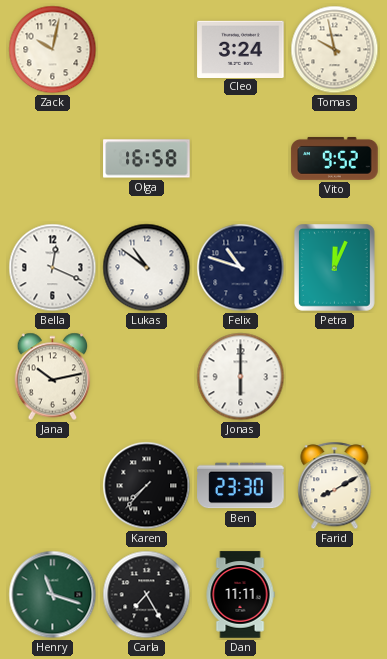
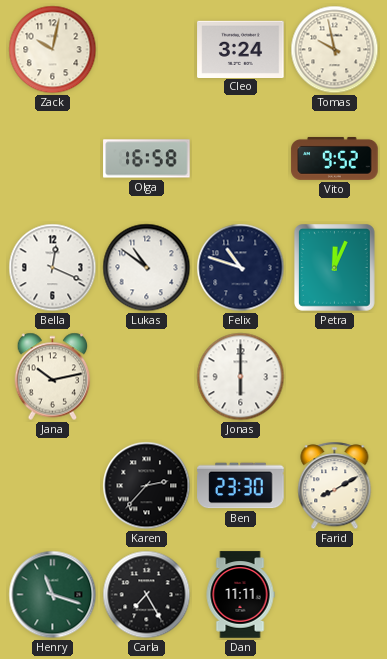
Karen: 7:37 -> 2:37 (147, 486)
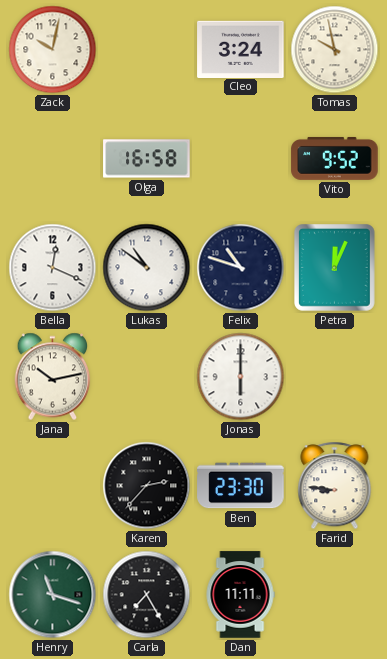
Farid: 8:10 -> 8:46 (335, 486)
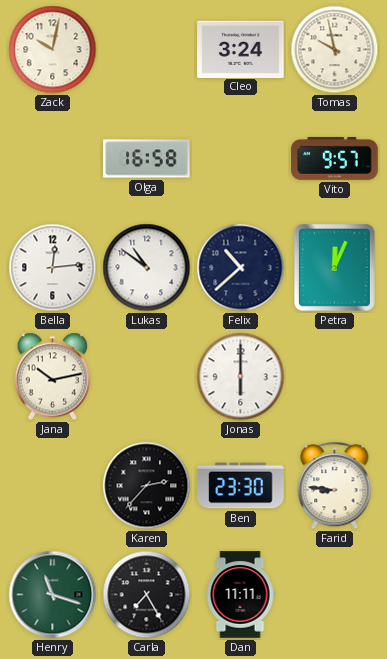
Vito: 9:52 -> 9:57 (335, 158)
Bella: 12:19 -> 12:14 (53, 268)
Felix: 10:48 -> 10:38 (241, 268)
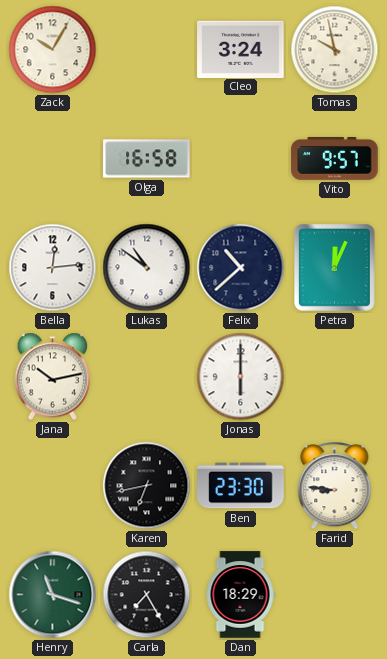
Zack: 10:02 -> 10:05 (53, 50)
Karen: 2:37 -> 6:43 (147, 486)
Dan: 11:11 -> 18:29 (240, 595)
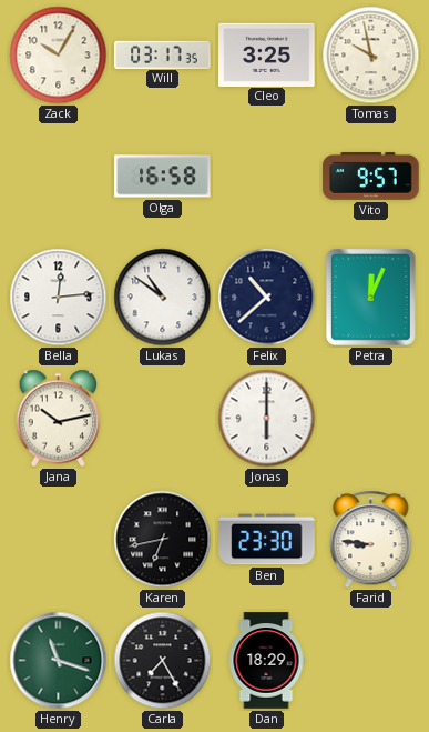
Will: none -> 03:17 (163, 54)
Cleo: 3:24 -> 3:25 (267, 54)
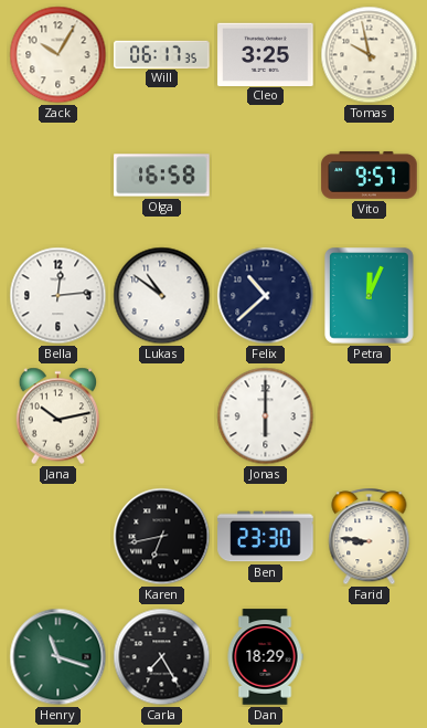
Will: 03:17 -> 06:17 (162, 54)
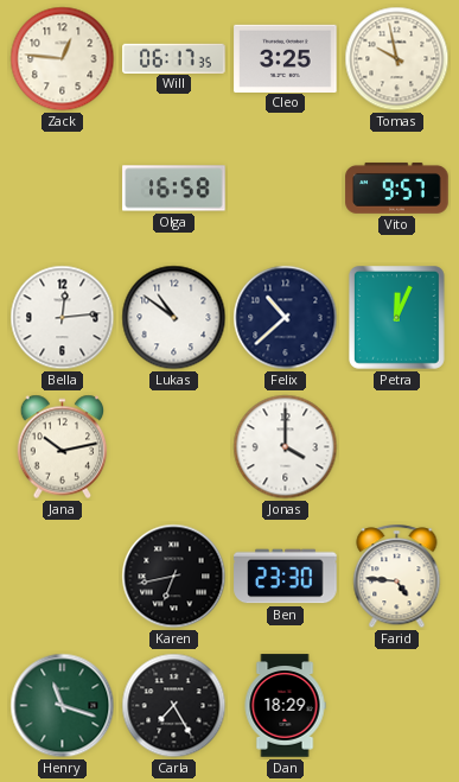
Zack: 10:05 -> 12:46 (63, 59)
Jonas: 6:00 -> 4:00 (286, 447)
Farid: 8:46 -> 4:46 (397, 577)
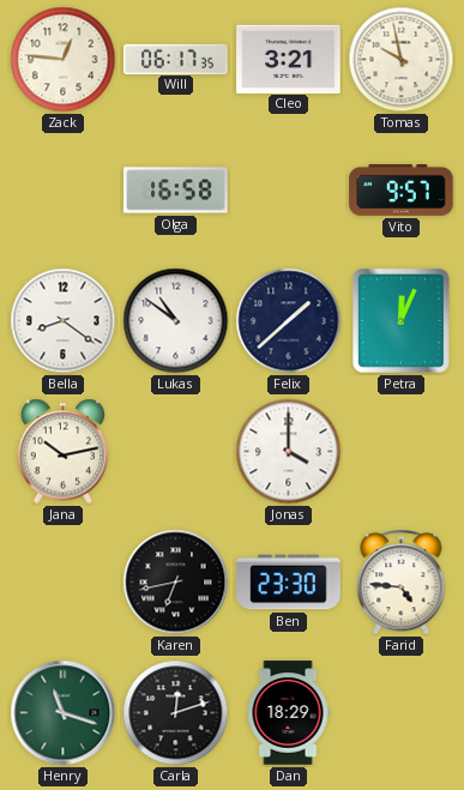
Cleo: 3:25 -> 3:21 (289, 59)
Bella: 12:14 -> 8:21 (64, 321)
Felix: 10:38 -> 1:38 (289, 321)
Carla: 7:25 -> 12:12 (176, 713)
